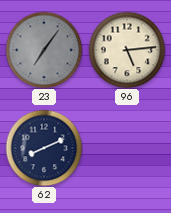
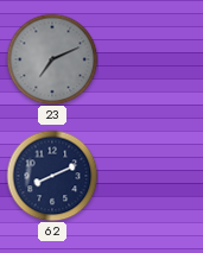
23: 7:06 -> 7:11 (52, 59)
96: 5:14 -> none (127, 50)
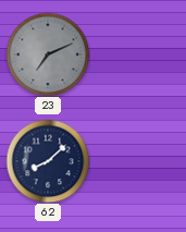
62: 8:11 -> 8:08 (48, 161)
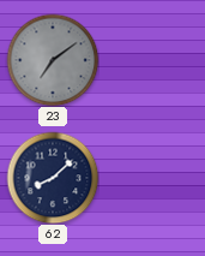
23: 7:11 -> 7:09 (53, 60)
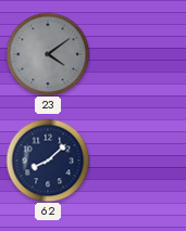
23: 7:09 -> 4:09 (48, 54)
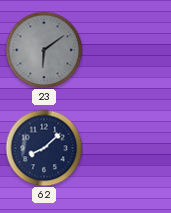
23: 4:09 -> 6:09 (44, 50)
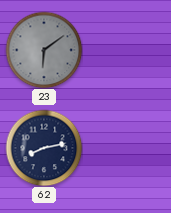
62: 8:08 -> 8:13 (44, 148)
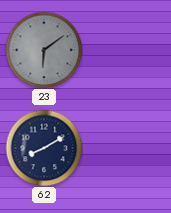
62: 8:13 -> 8:10 (44, 148)
